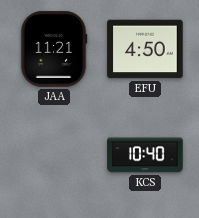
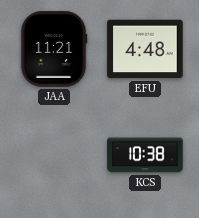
EFU: 4:50 -> 4:48 (145, 49)
KCS: 10:40 -> 10:38 (145, 155)
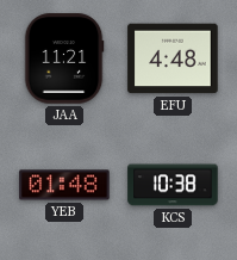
YEB: none -> 01:48 (64, 185)
